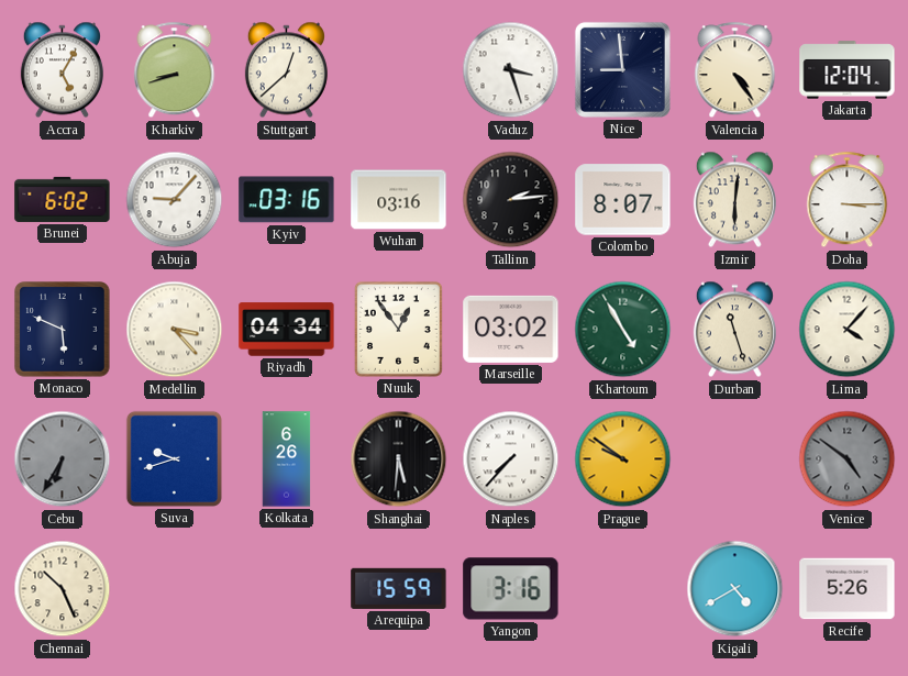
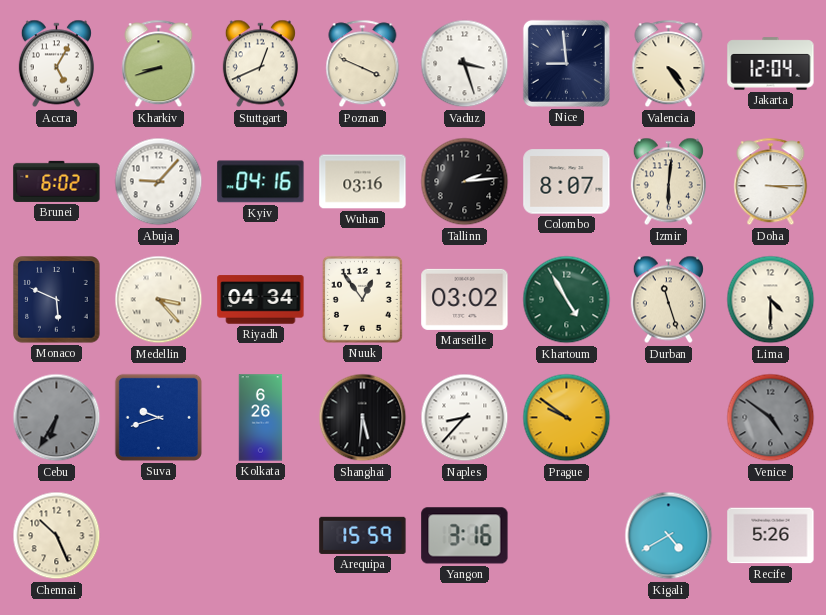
Stuttgart: 12:38 -> 12:41 (260, 64)
Poznan: none -> 3:49 (363, 64)
Kyiv: 03:16 -> 04:16 (261, 182)
Lima: 4:07 -> 4:30 (771, 300)
Naples: 7:37 -> 8:37 (465, 418)
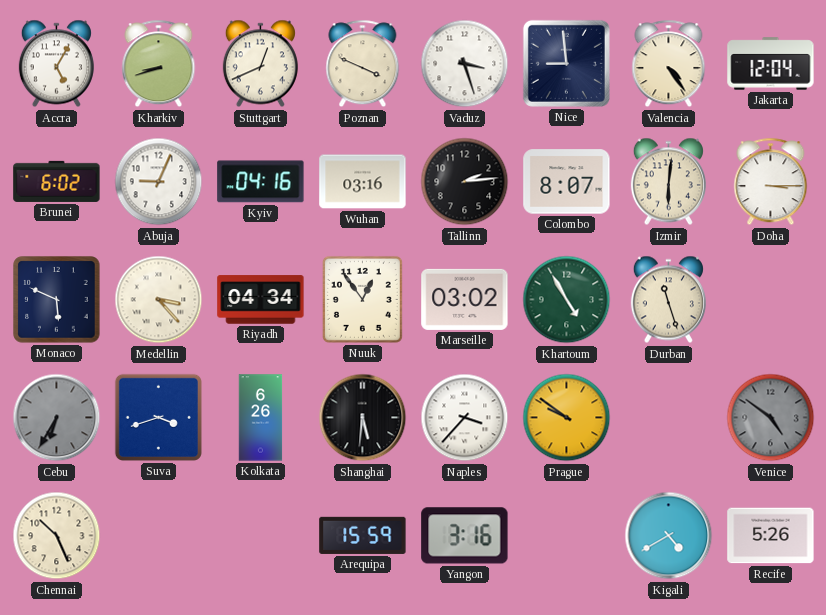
Abuja: 9:07 -> 9:04 (159, 182)
Lima: 4:30 -> none (771, 300)
Suva: 9:42 -> 3:42 (158, 417)
Naples: 8:37 -> 3:37 (465, 418)
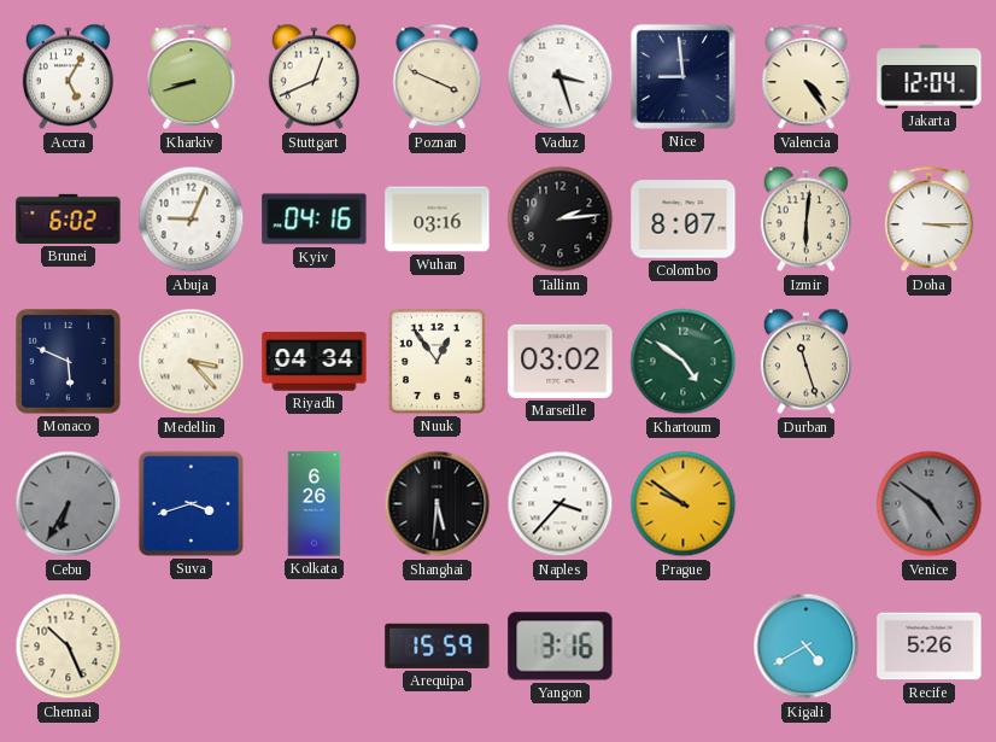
Khartoum: 4:55 -> 4:51 (684, 362)
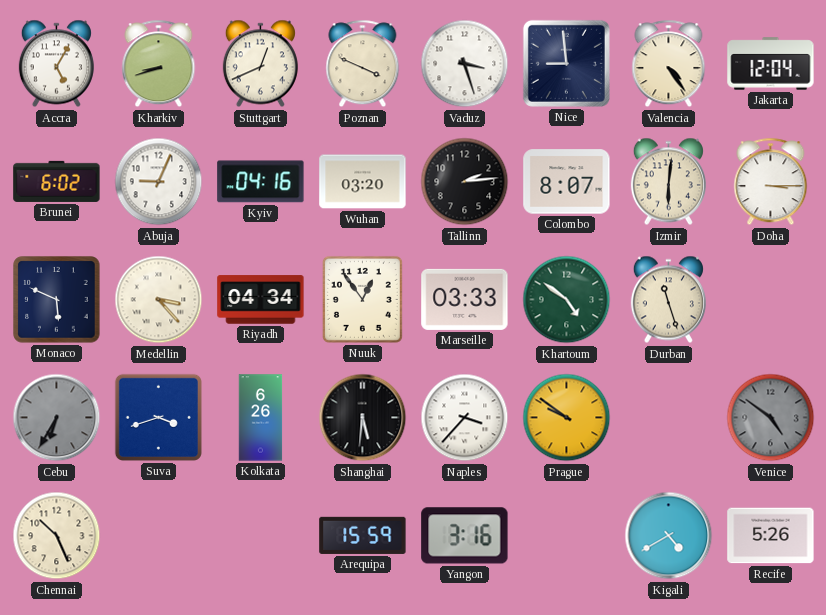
Wuhan: 03:16 -> 03:20 (363, 182)
Marseille: 03:02 -> 03:33 (465, 299)
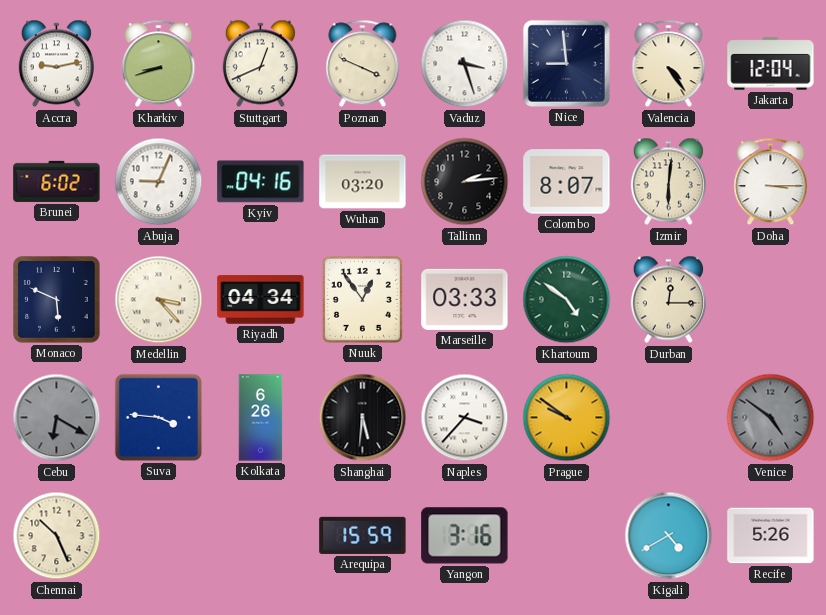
Accra: 5:05 -> 9:13 (56, 64)
Durban: 11:27 -> 12:15 (668, 300)
Cebu: 6:35 -> 6:20 (57, 418)
Suva: 3:42 -> 3:46 (158, 417)
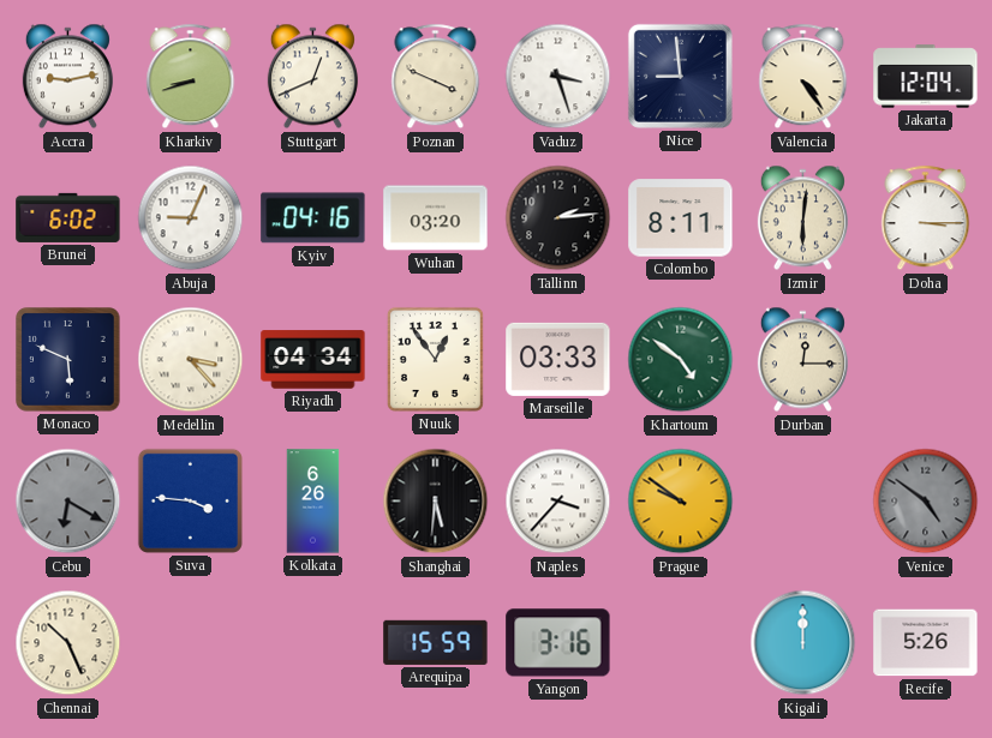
Colombo: 8:07 -> 8:11 (681, 218)
Kigali: 4:40 -> 12:00 (803, 643)
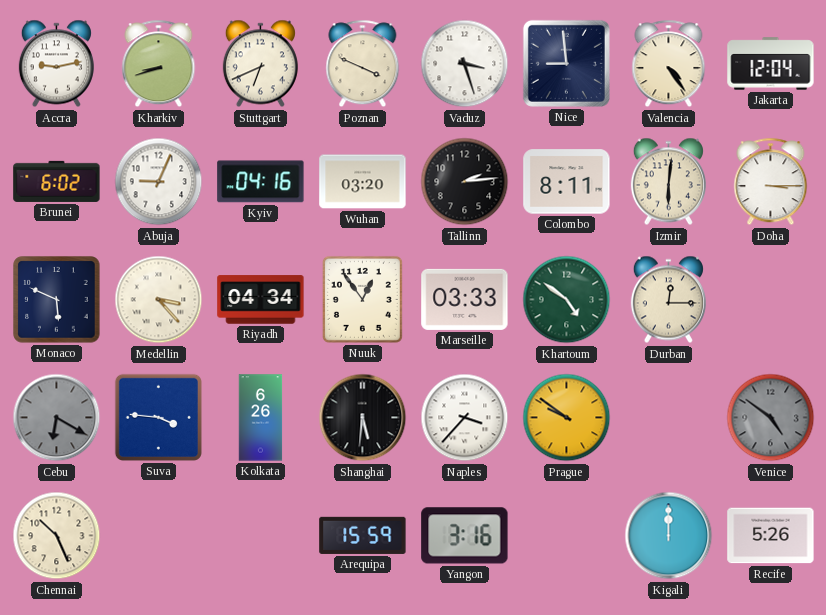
Stuttgart: 12:41 -> 6:41 (260, 64)
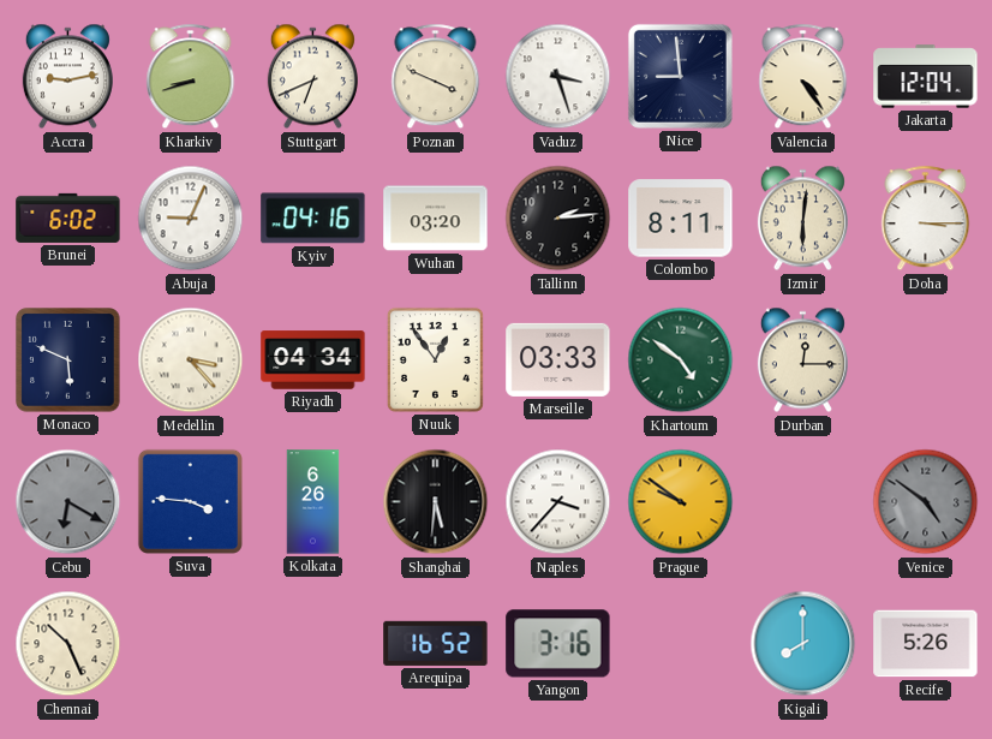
Arequipa: 15:59 -> 16:52 (436, 643)
Kigali: 12:00 -> 8:00 (803, 644)
